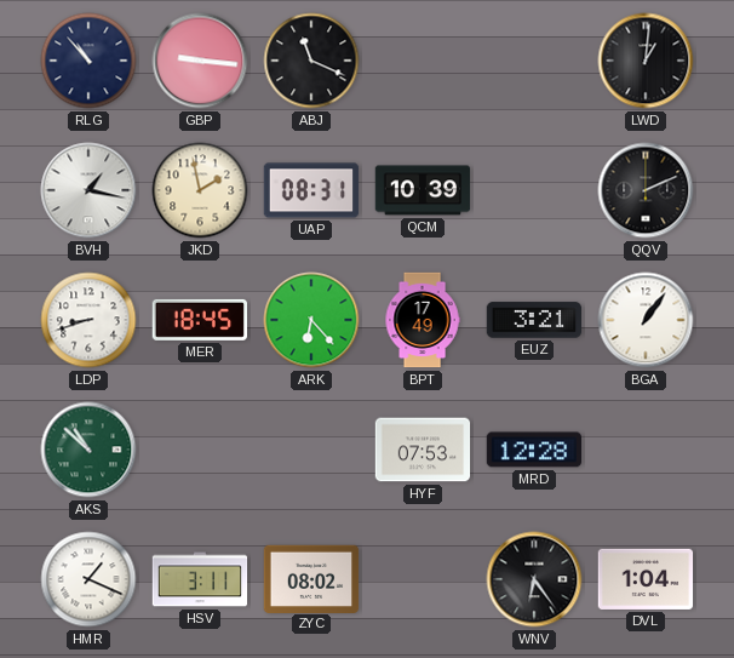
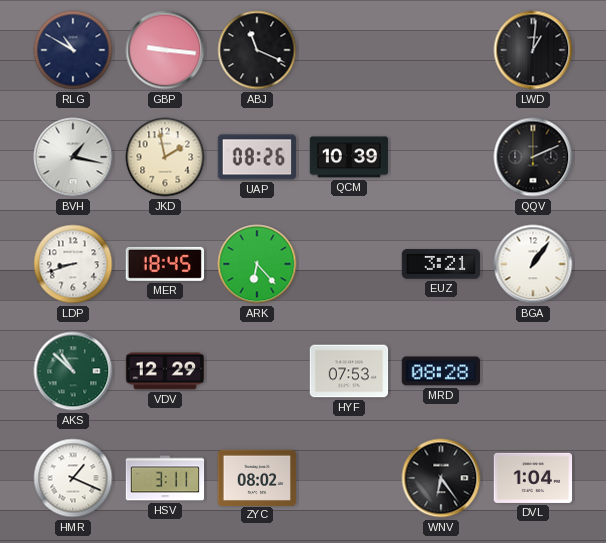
RLG: 10:53 -> 10:50 (73, 50)
UAP: 08:31 -> 08:26 (257, 157)
BPT: 17:49 -> none (423, 320)
VDV: none -> 12:29 (165, 371)
MRD: 12:28 -> 08:28 (440, 371)
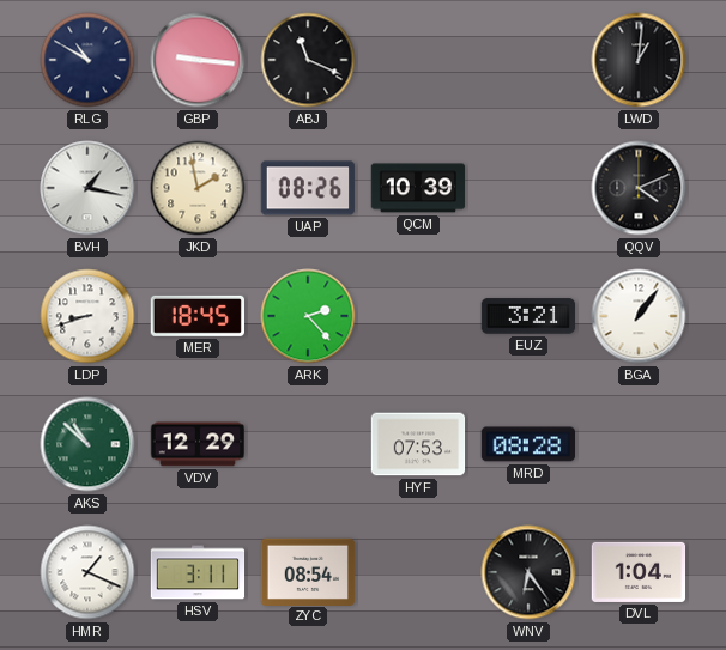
QQV: 2:11 -> 4:11 (639, 188)
ARK: 6:23 -> 2:23 (308, 316)
ZYC: 08:02 -> 08:54 (308, 571)
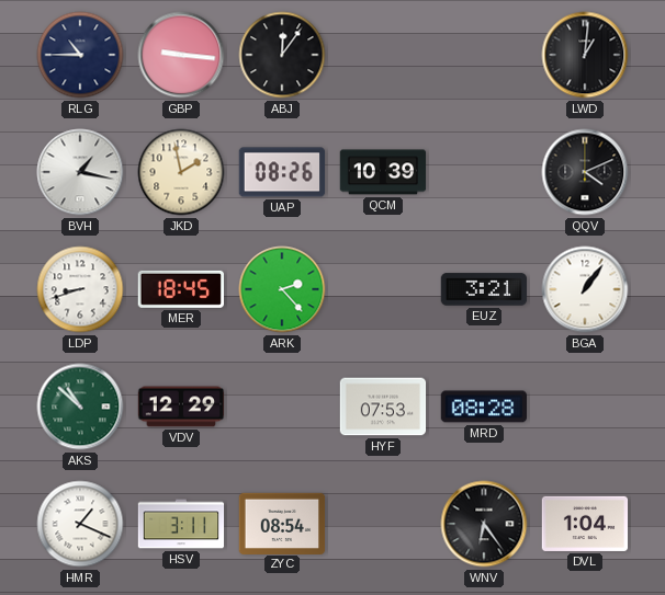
RLG: 10:50 -> 10:45 (80, 55)
ABJ: 11:19 -> 12:06 (282, 55)
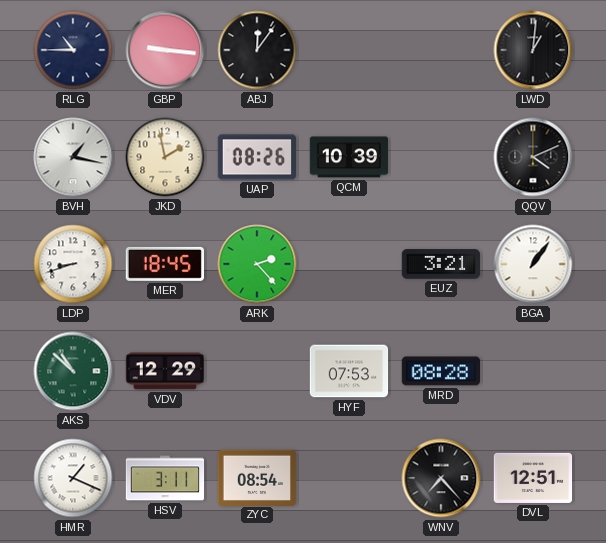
WNV: 6:24 -> 7:23 (441, 478)
DVL: 1:04 -> 12:51 (533, 478)
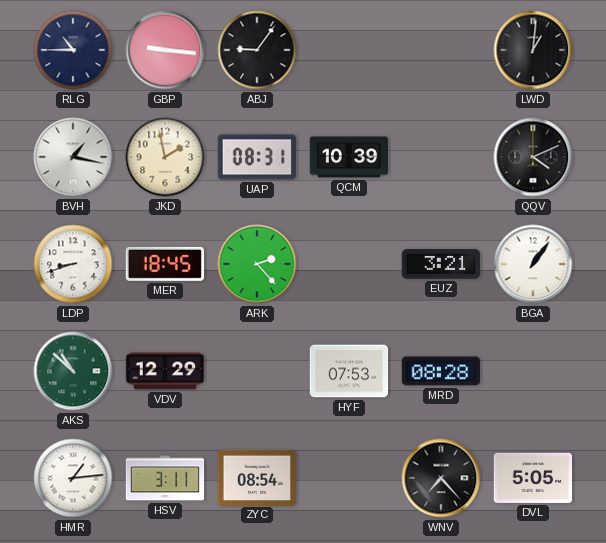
ABJ: 12:06 -> 9:06 (257, 50)
UAP: 08:26 -> 08:31 (257, 157)
HMR: 1:19 -> 1:14 (73, 478)
DVL: 12:51 -> 5:05 (533, 478)
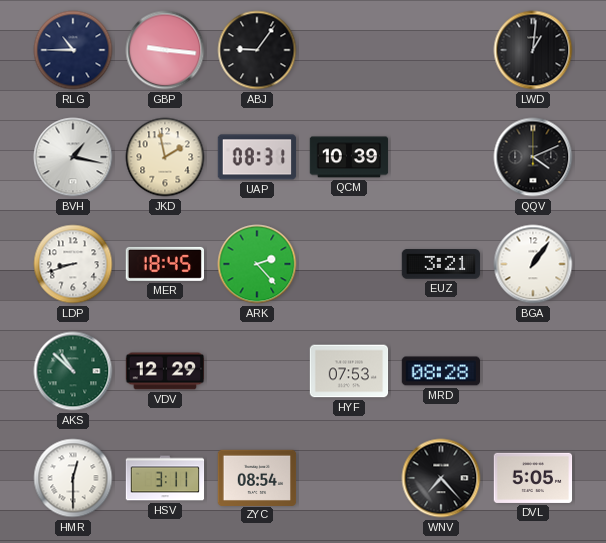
HMR: 1:14 -> 12:30 (73, 478)
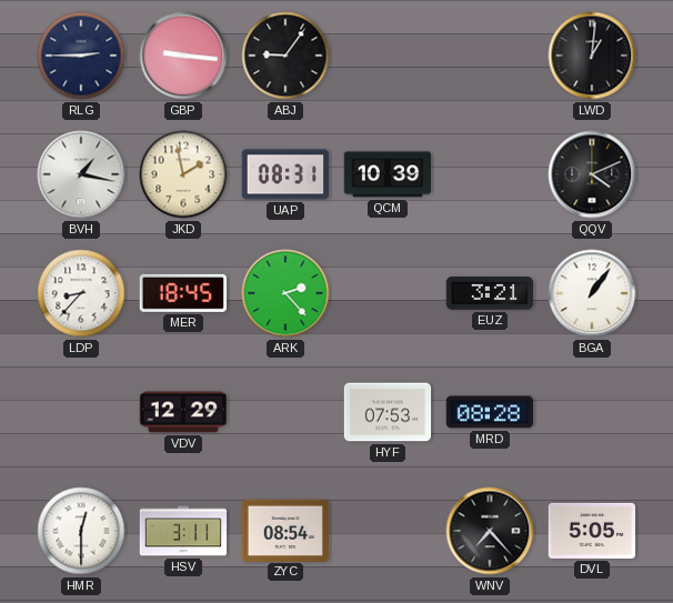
RLG: 10:45 -> 2:45 (81, 56)
LDP: 8:42 -> 8:37 (81, 293)
AKS: 10:52 -> none (73, 371)
